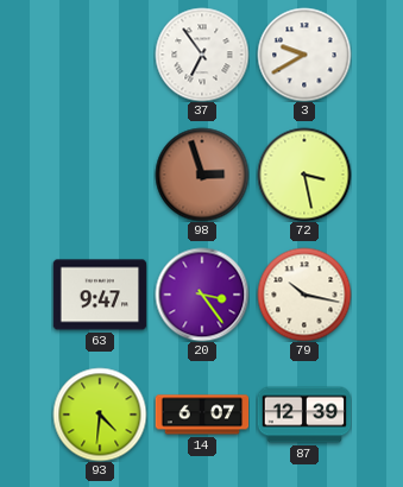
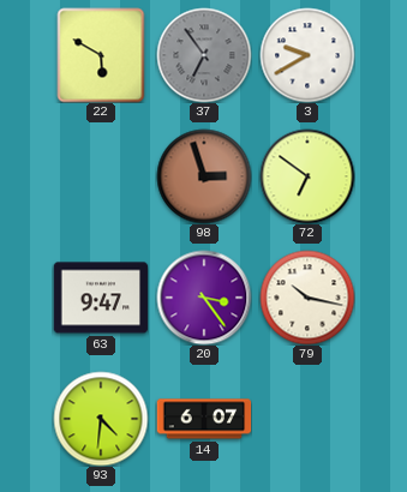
22: none -> 5:50 (101, 55)
37 dial: white -> grey (204, 55)
72: 3:28 -> 6:51 (307, 176)
87: 12:39 -> none (304, 415)
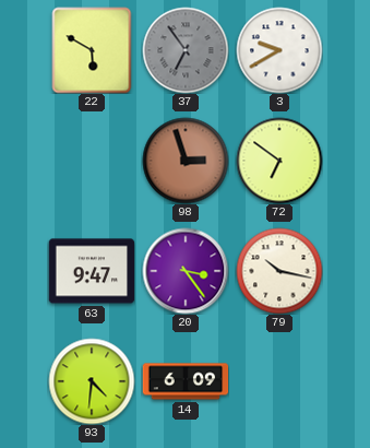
14: 6:07 -> 6:09 (186, 381)
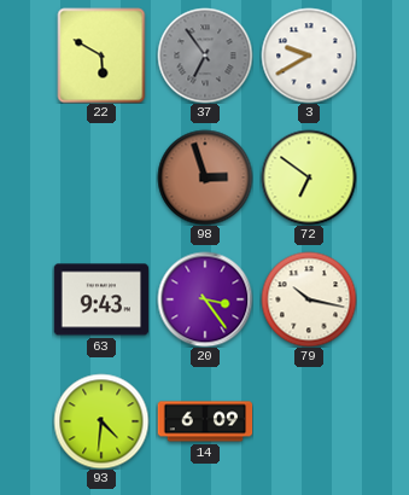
63: 9:47 -> 9:43 (101, 299)
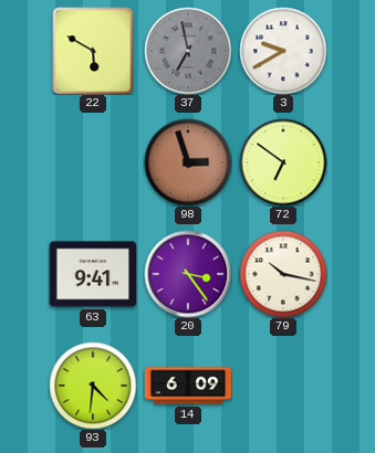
37: 6:54 -> 6:58 (188, 51)
63: 9:43 -> 9:41 (93, 274)
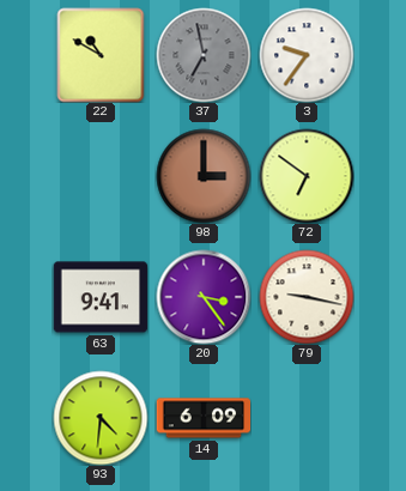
22: 5:50 -> 10:50 (101, 55)
3: 9:40 -> 9:36 (307, 55)
98: 2:57 -> 3:00 (204, 176)
79: 10:17 -> 9:17 (307, 297)
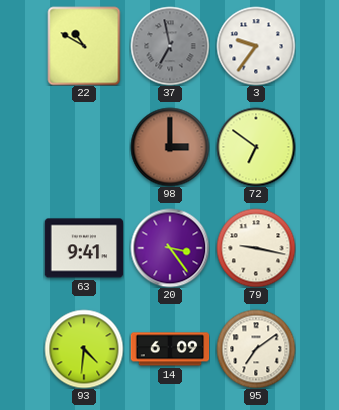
95: none -> 7:09 (256, 349)
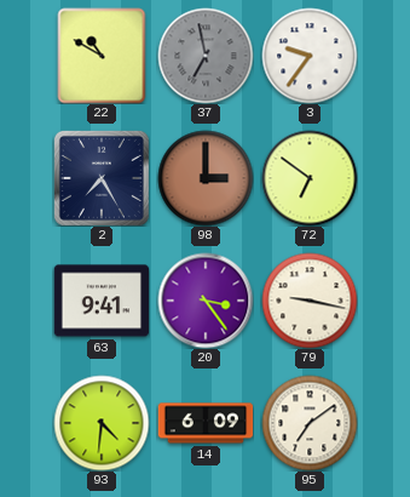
2: none -> 7:25 (102, 178)
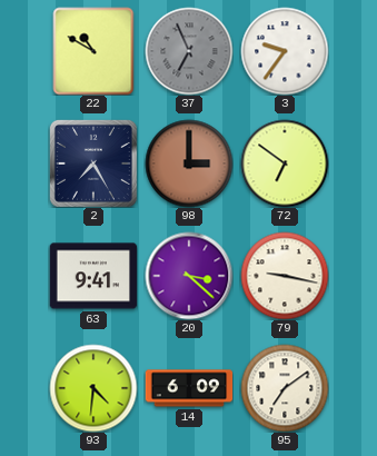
37: 6:58 -> 6:56 (189, 51)
20: 3:24 -> 3:22 (189, 276)
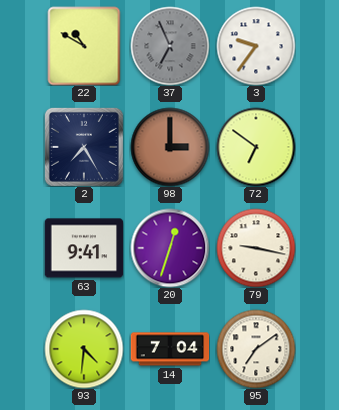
20: 3:22 -> 12:33 (170, 248)
14: 6:09 -> 7:04 (170, 349)
